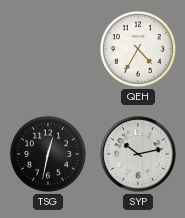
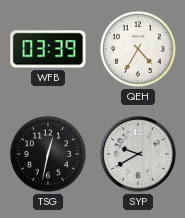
WFB: none -> 03:39 (48, 49)
SYP: 10:13 -> 9:40 (138, 154)
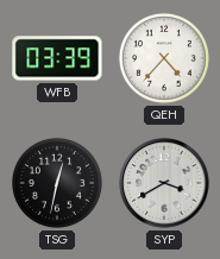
QEH: 4:35 -> 4:37 (164, 58)
SYP: 9:40 -> 3:40 (164, 183)
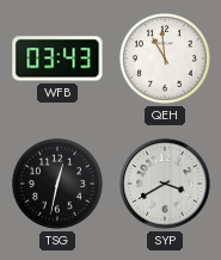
WFB: 03:39 -> 03:43 (57, 58)
QEH: 4:37 -> 10:59 (165, 58)
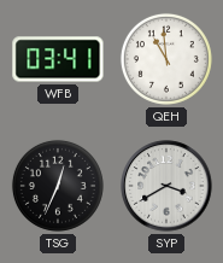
WFB: 03:43 -> 03:41 (58, 59)
TSG: 12:32 -> 12:34 (58, 186)
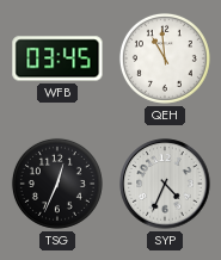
WFB: 03:41 -> 03:45 (57, 58)
SYP: 3:40 -> 4:34 (165, 184)
